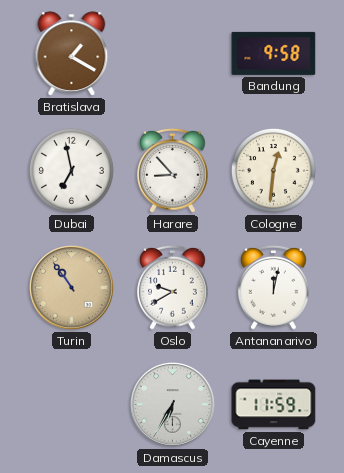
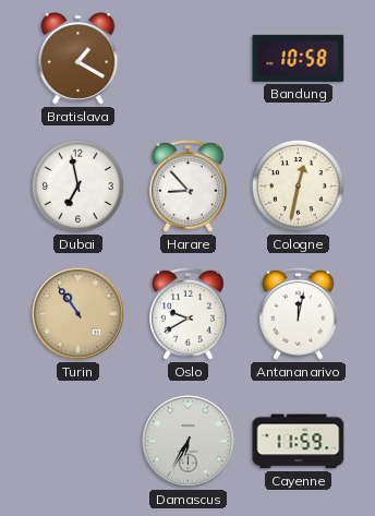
Bandung: 9:58 -> 10:58 (299, 58)
Cologne: 12:31 -> 12:32 (298, 185)
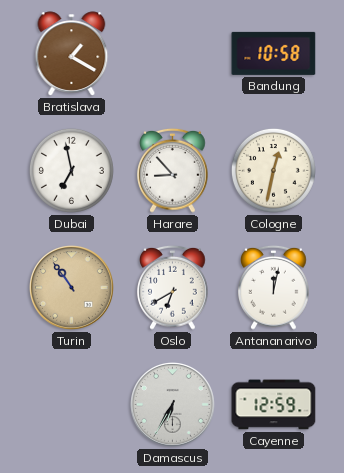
Oslo: 9:40 -> 6:40 (173, 287)
Cayenne: 11:59 -> 12:59 (274, 405)
